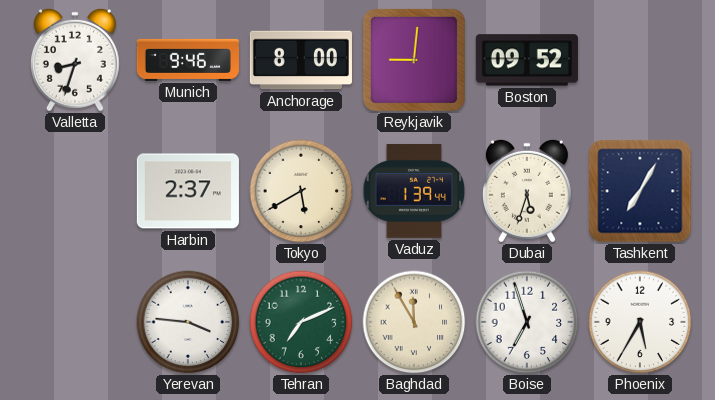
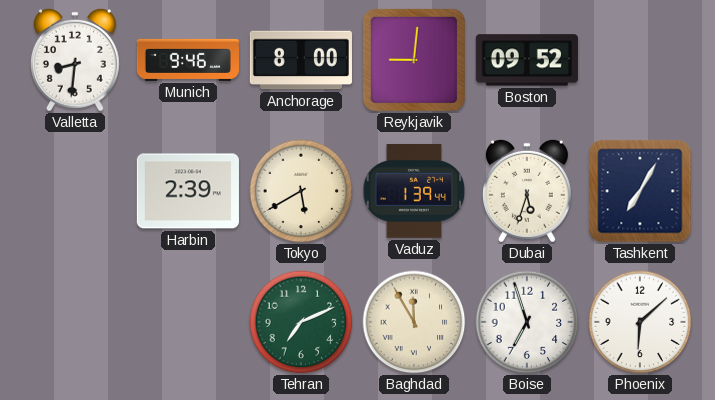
Valletta: 8:33 -> 8:31 (75, 60)
Harbin: 2:37 -> 2:39 (188, 191)
Yerevan: 3:46 -> none (188, 322)
Phoenix: 5:35 -> 6:08 (640, 322)
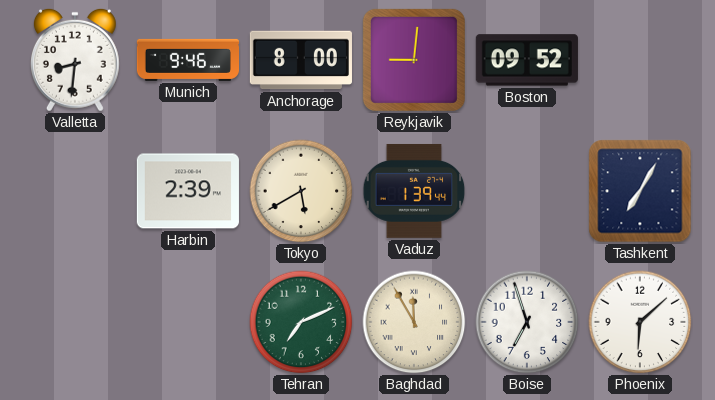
Dubai: 5:33 -> none (527, 191)
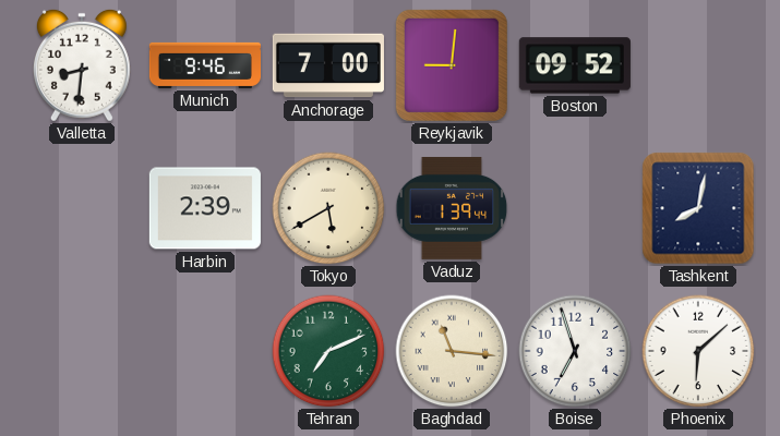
Anchorage: 8:00 -> 7:00 (328, 65)
Tashkent: 7:05 -> 8:02 (698, 208)
Baghdad: 11:55 -> 11:16 (452, 351)
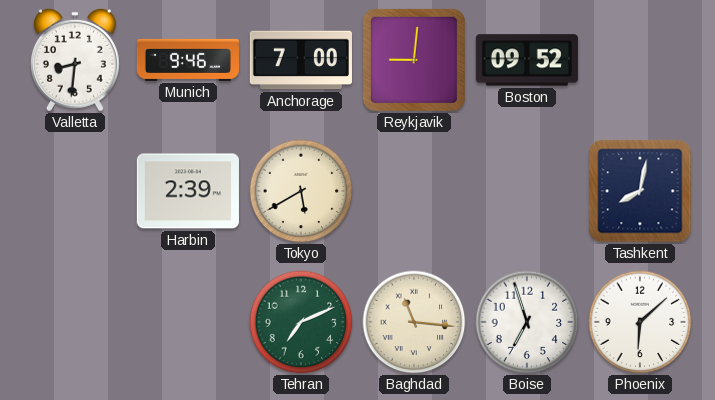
Vaduz: 1:39 -> none (452, 208)
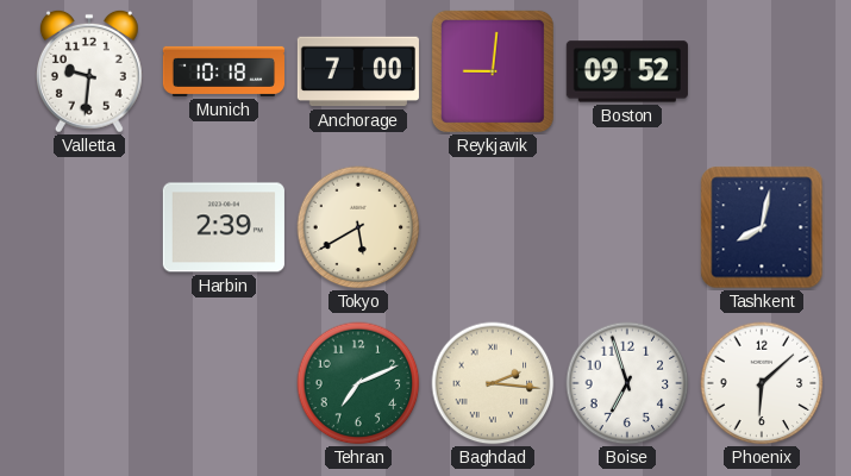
Valletta: 8:31 -> 9:31 (89, 71)
Munich: 9:46 -> 10:18 (223, 71)
Baghdad: 11:16 -> 2:16 (493, 383)
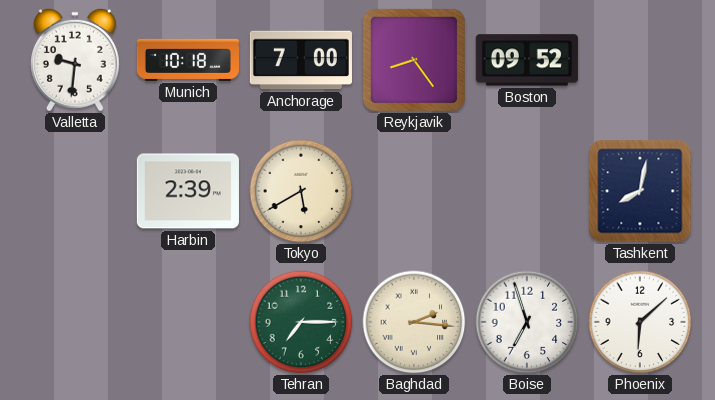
Reykjavik: 9:01 -> 8:24 (414, 60)
Tehran: 7:11 -> 7:15 (301, 322)
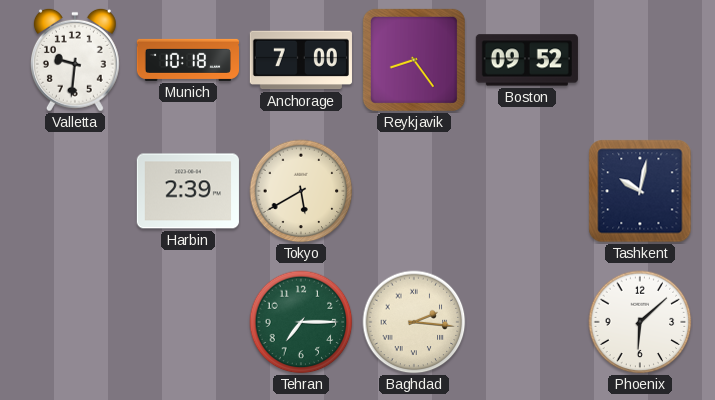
Tashkent: 8:02 -> 10:02 (640, 191)
Boise: 6:57 -> none (527, 322)
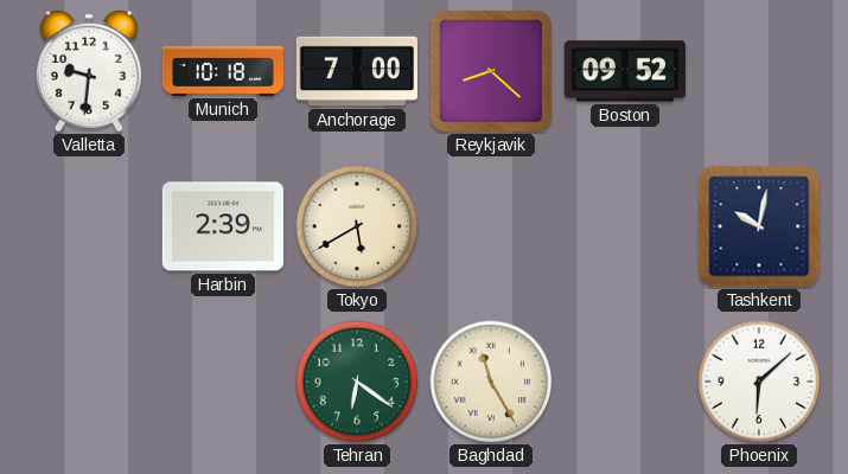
Reykjavik: 8:24 -> 8:22 (491, 71)
Tehran: 7:15 -> 6:21 (357, 382)
Baghdad: 2:16 -> 11:25 (491, 382)
